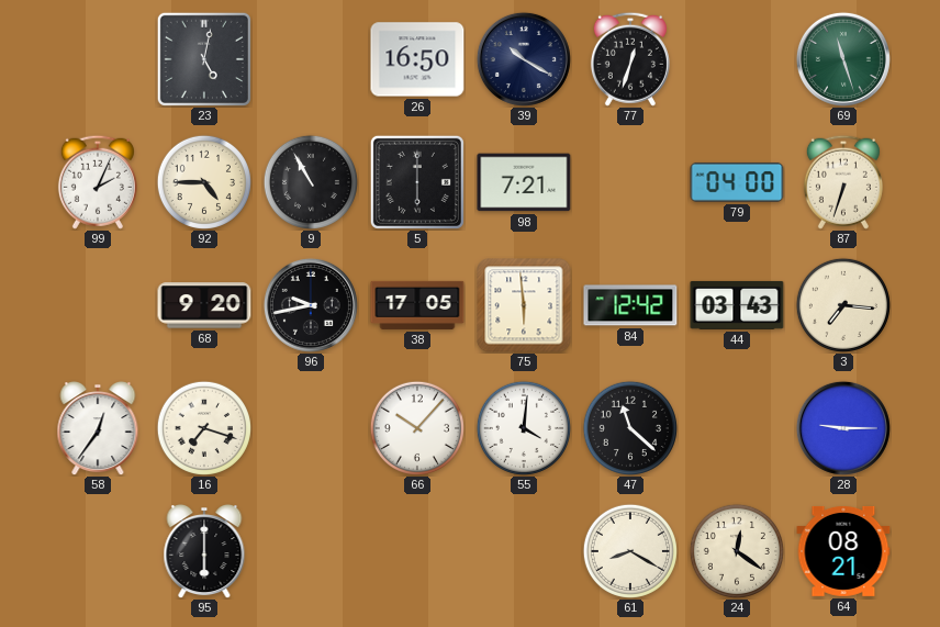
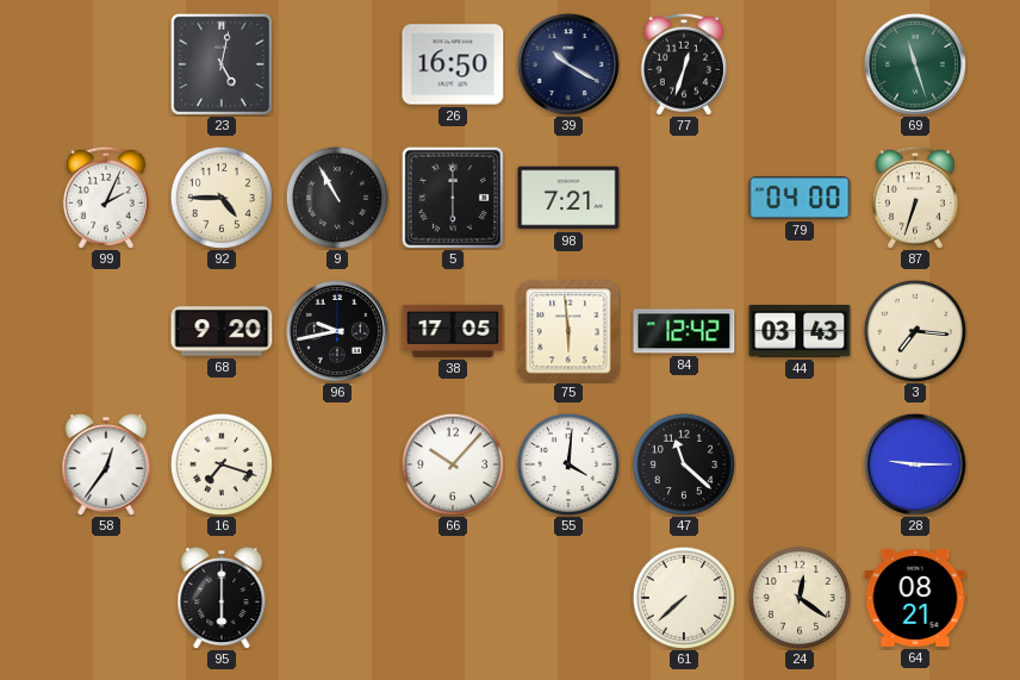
61: 8:20 -> 7:38 (684, 598)
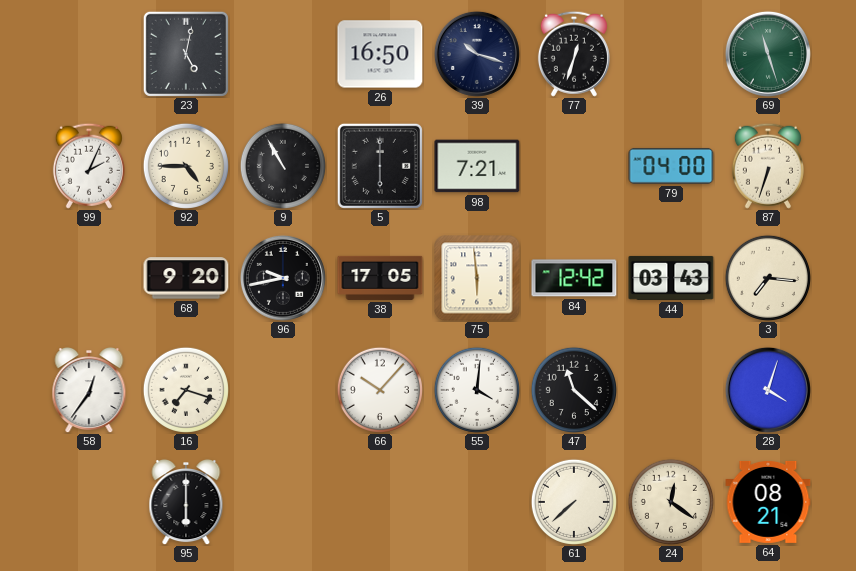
39: 10:20 -> 10:18 (477, 54)
28: 9:15 -> 4:03 (768, 390)
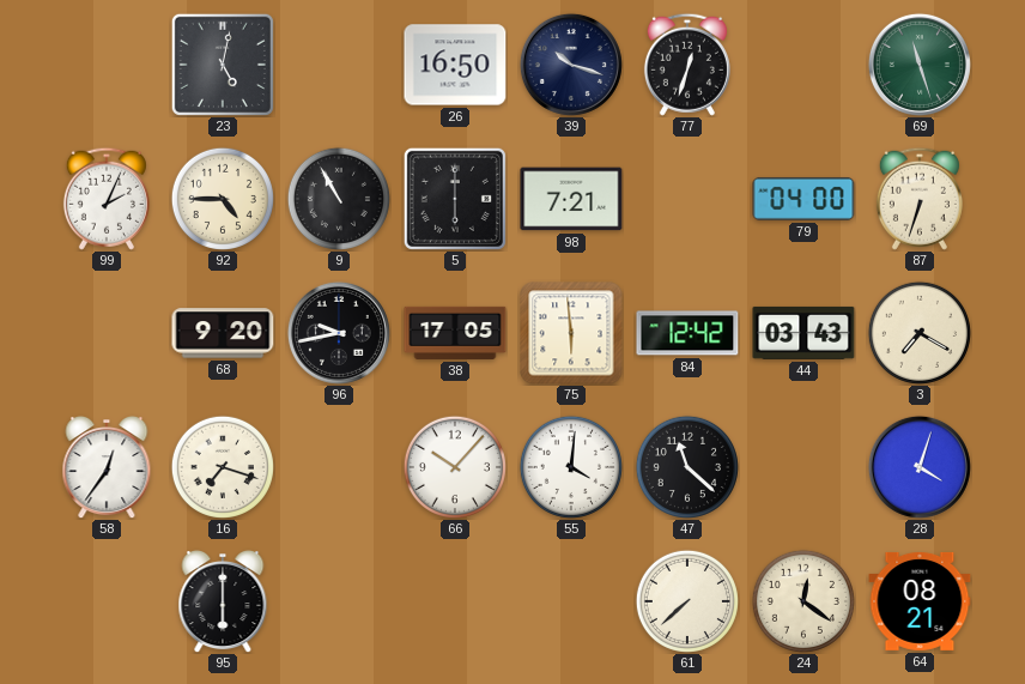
3: 7:16 -> 7:20 (920, 333)
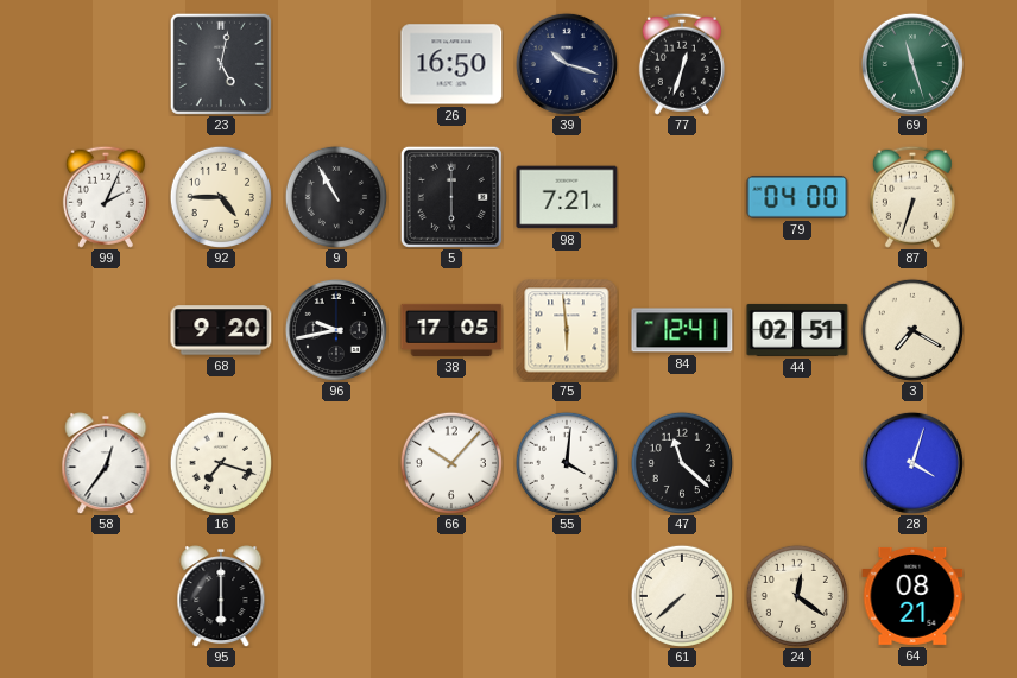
84: 12:42 -> 12:41 (682, 330)
44: 03:43 -> 02:51 (797, 330)
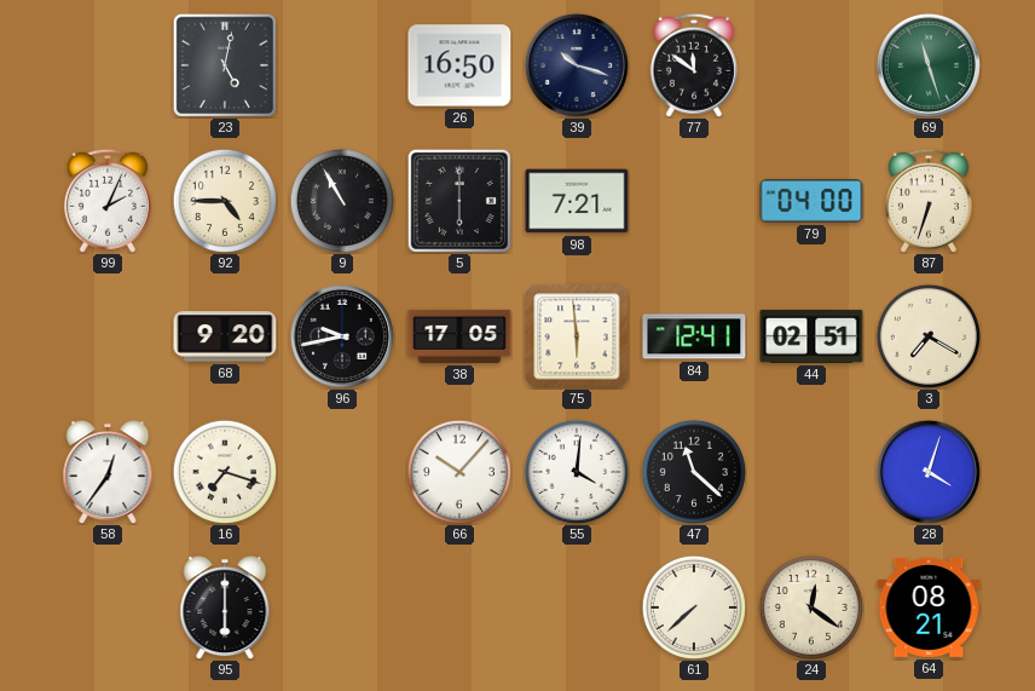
77: 12:33 -> 11:51 (694, 65)
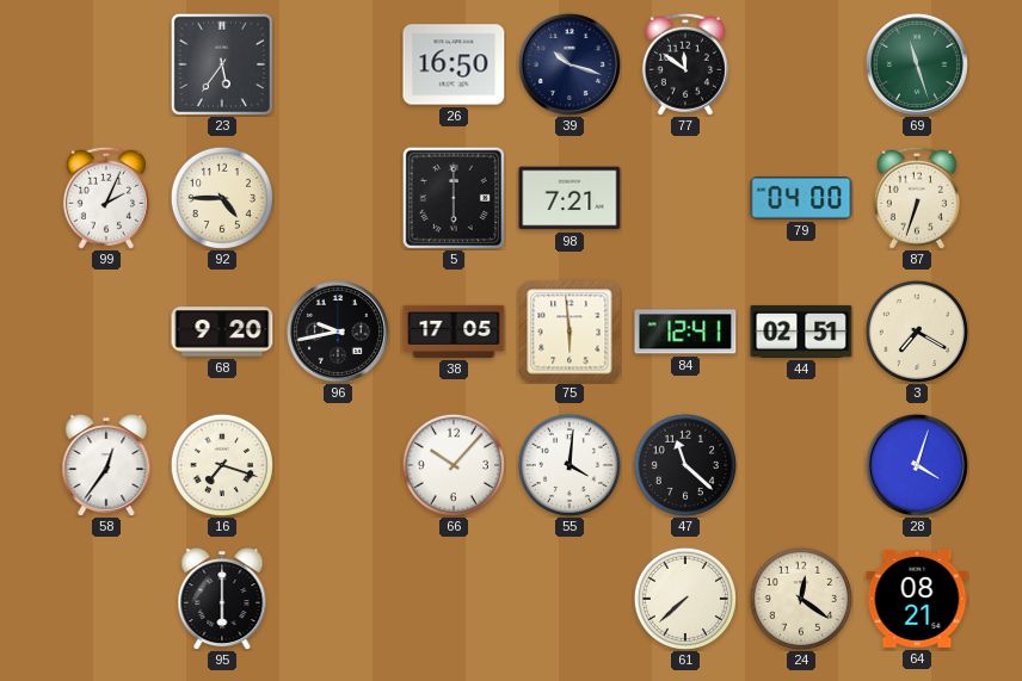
23: 5:02 -> 5:36 (222, 64)
9: 10:55 -> none (342, 201)
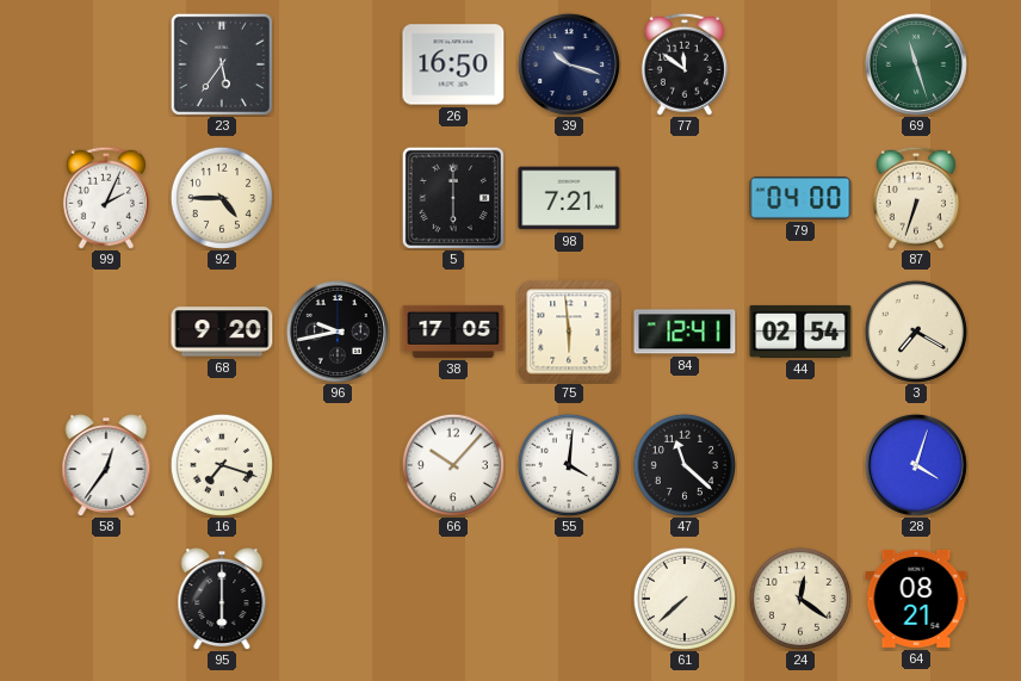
44: 02:51 -> 02:54 (800, 332)
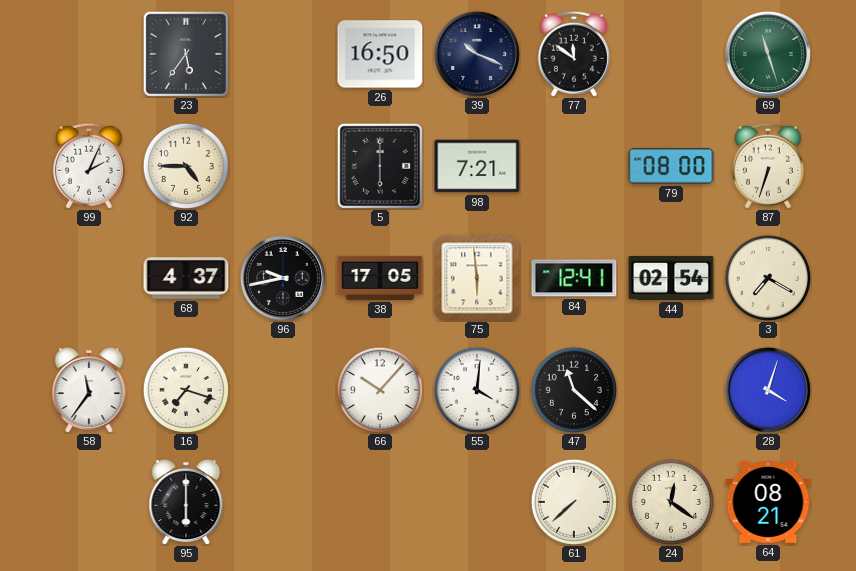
39: 10:18 -> 10:19 (477, 54)
79: 04:00 -> 08:00 (671, 166)
68: 9:20 -> 4:37 (186, 278)
58: 12:36 -> 11:36 (89, 391)
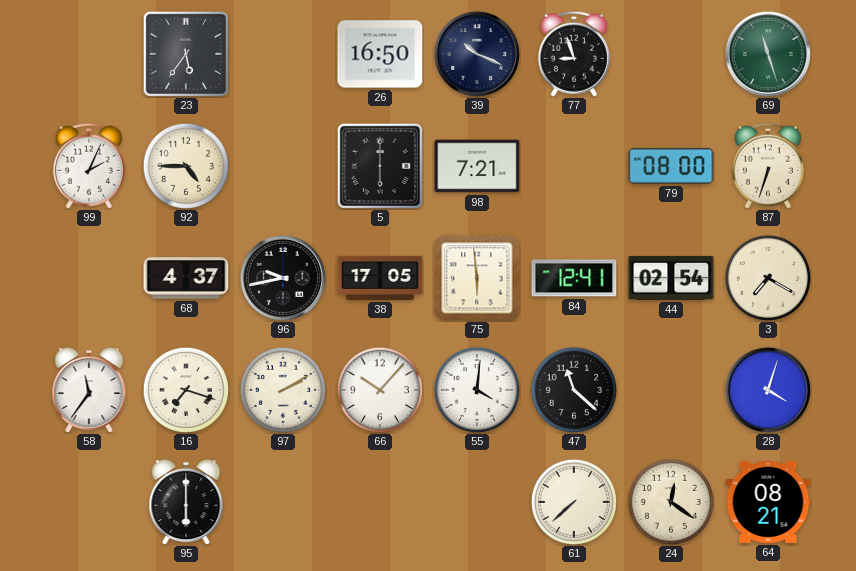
77: 11:51 -> 8:57 (574, 54)
97: none -> 2:10 (283, 390)
